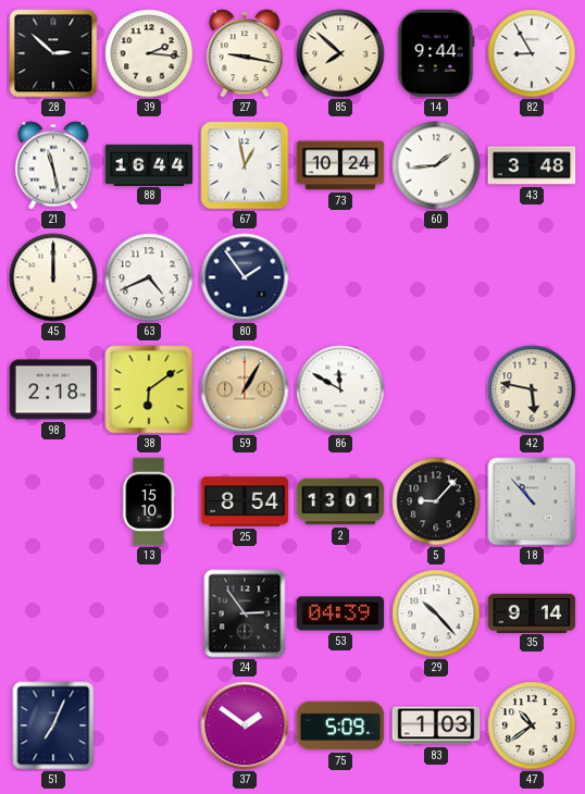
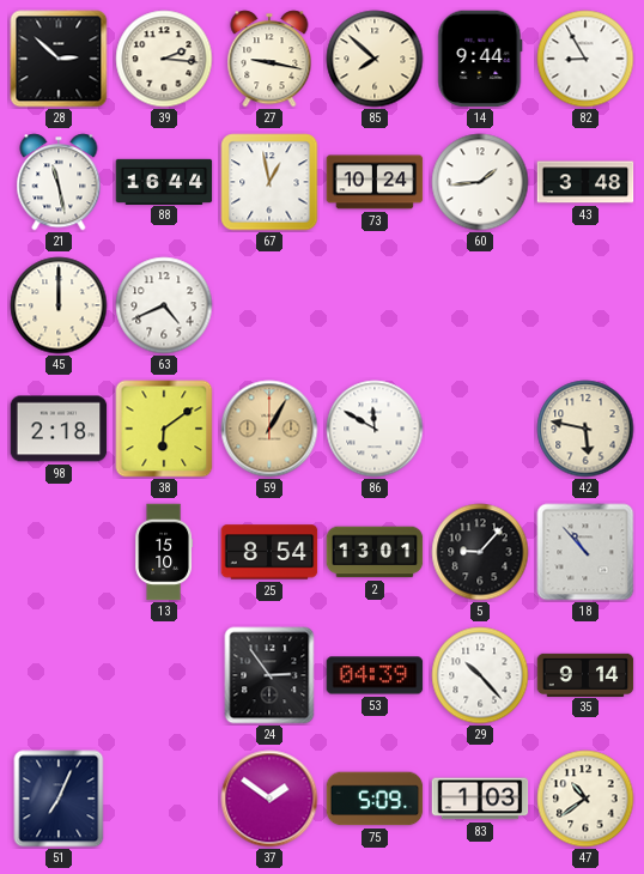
80: 1:54 -> none (245, 277)
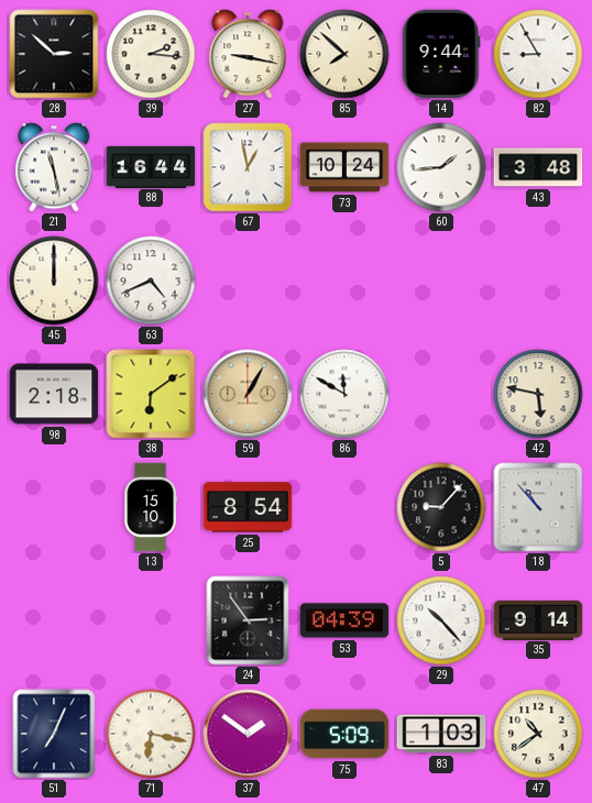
2: 13:01 -> none (375, 552)
71: none -> 6:17 (151, 734)
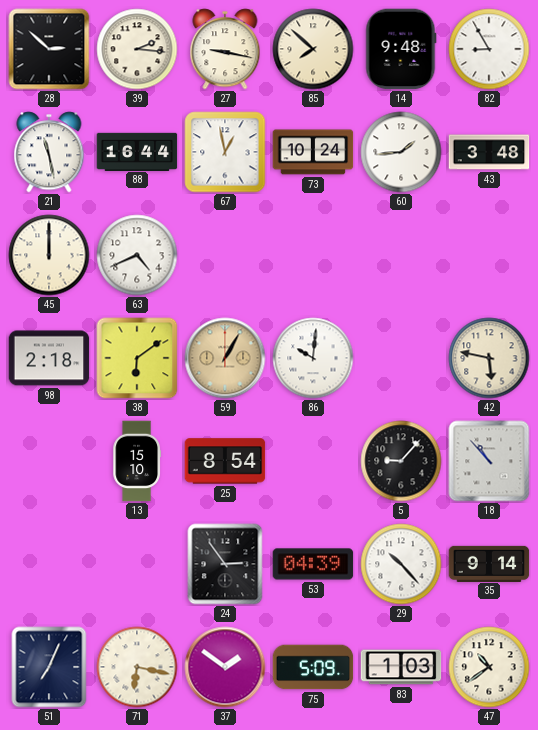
14: 9:44 -> 9:48 (401, 49)
86: 11:50 -> 10:01 (313, 358)
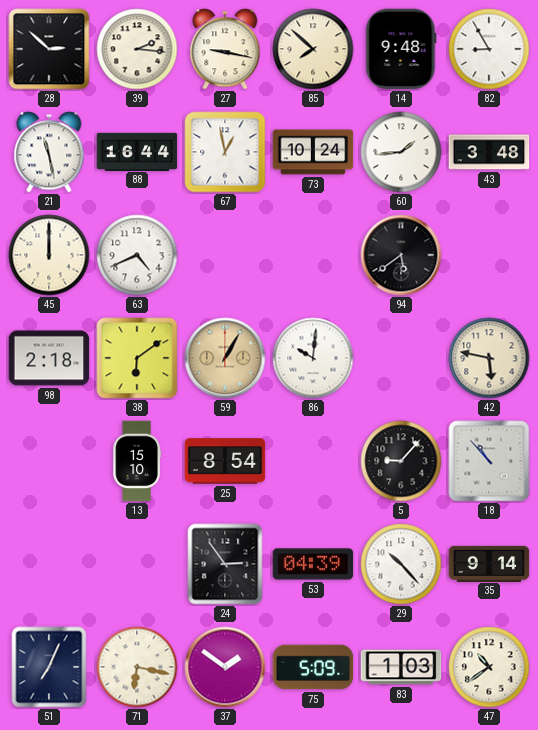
94: none -> 5:39 (401, 255)
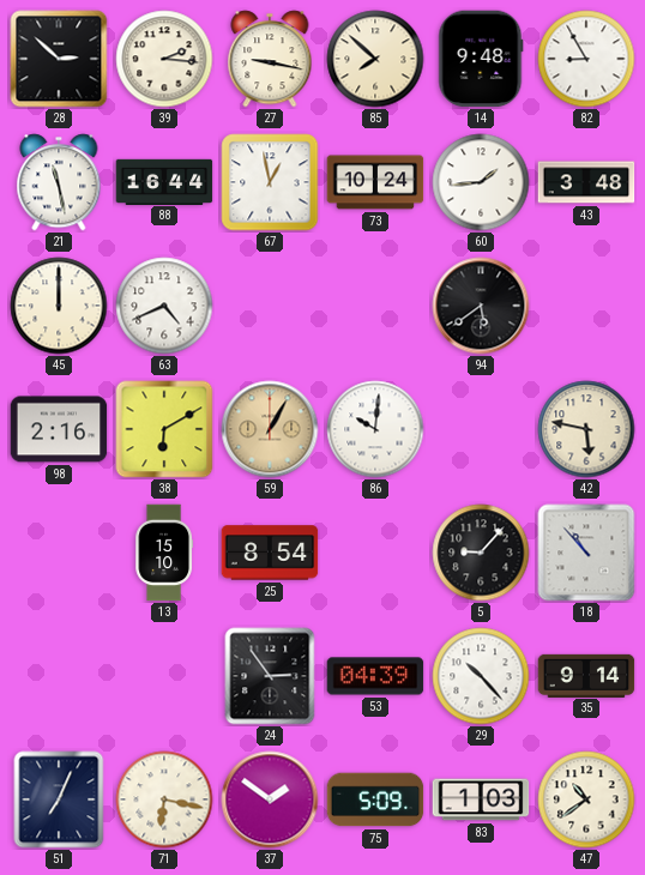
98: 2:18 -> 2:16 (59, 429)
38: 6:09 -> 6:10 (164, 429)
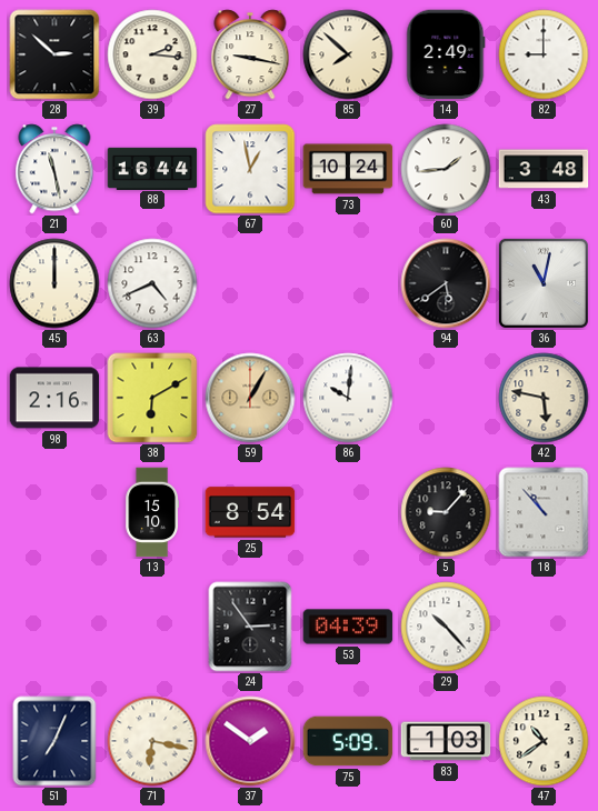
14: 9:48 -> 2:49 (446, 54)
82: 8:55 -> 9:00 (544, 54)
36: none -> 11:02 (544, 283)
35: 9:14 -> none (586, 675)
